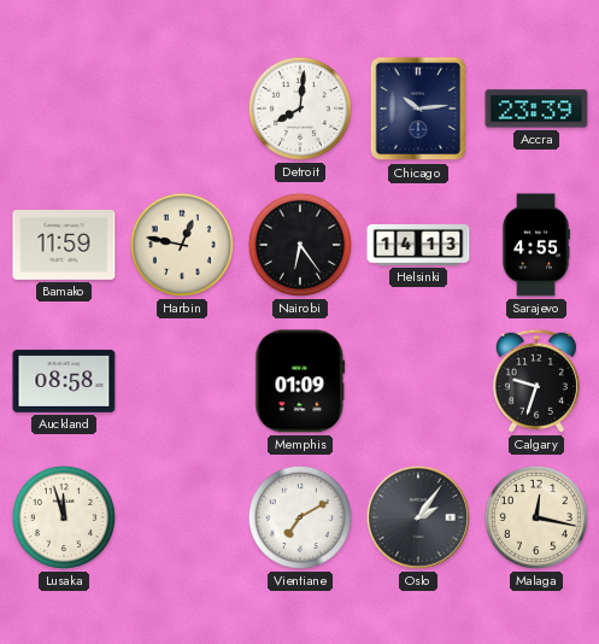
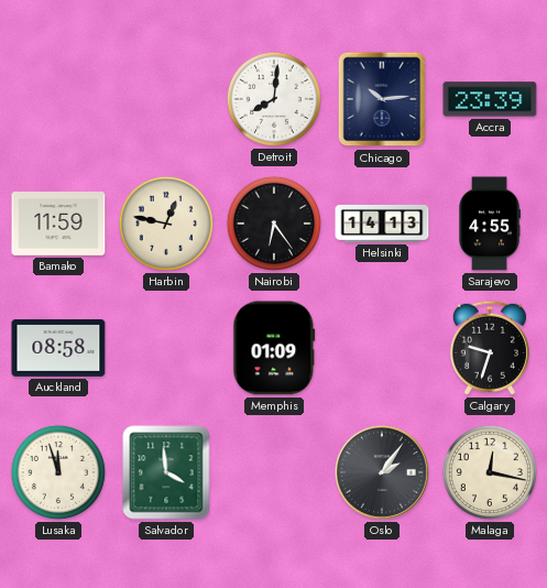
Salvador: none -> 3:59 (166, 472)
Vientiane: 7:10 -> none (300, 517)
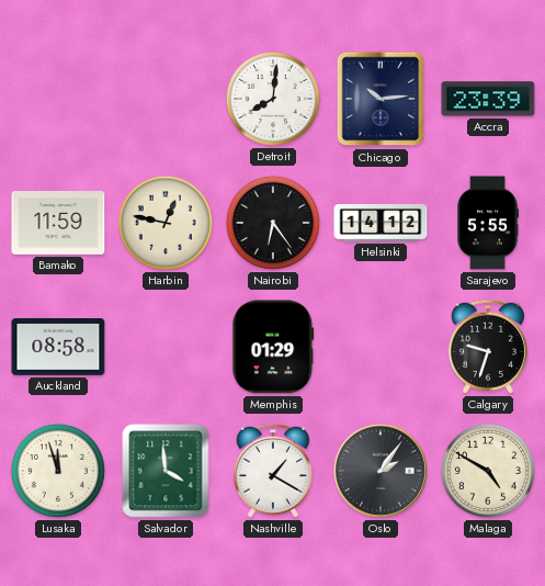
Helsinki: 14:13 -> 14:12 (381, 224)
Sarajevo: 4:55 -> 5:55 (488, 223)
Memphis: 01:09 -> 01:29 (273, 347)
Nashville: none -> 1:20 (273, 471)
Malaga: 12:17 -> 4:50 (488, 471)
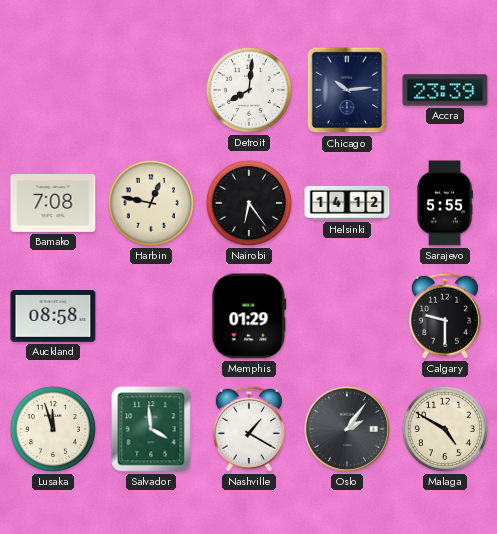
Bamako: 11:59 -> 7:08 (53, 204)
Calgary: 9:33 -> 9:30 (445, 316)
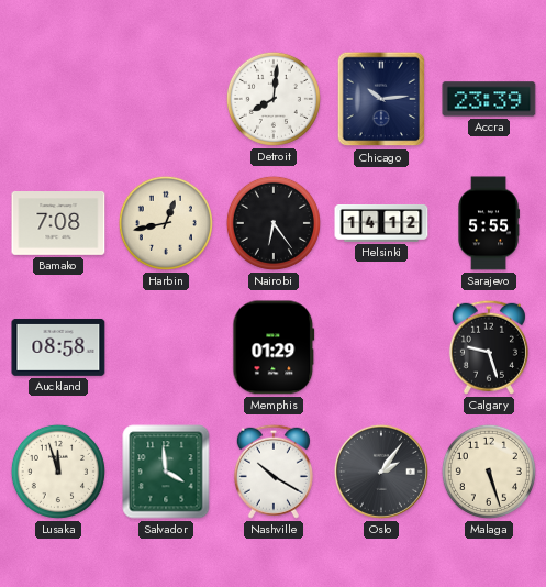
Harbin: 12:47 -> 12:43 (166, 223)
Calgary: 9:30 -> 9:27 (489, 347)
Nashville: 1:20 -> 10:20 (274, 472)
Malaga: 4:50 -> 5:27 (489, 472)
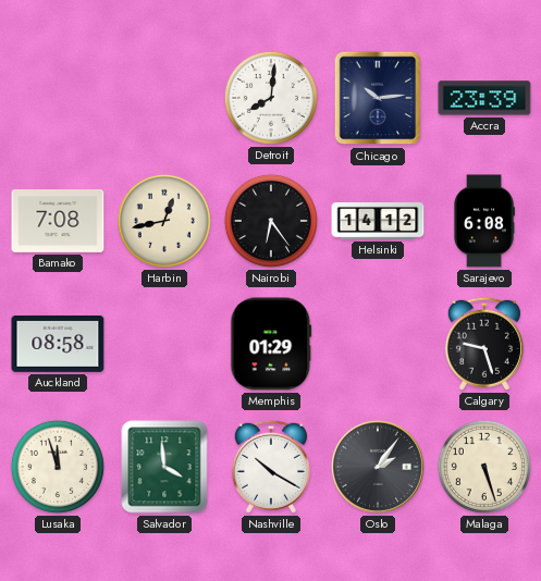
Sarajevo: 5:55 -> 6:08 (484, 221)
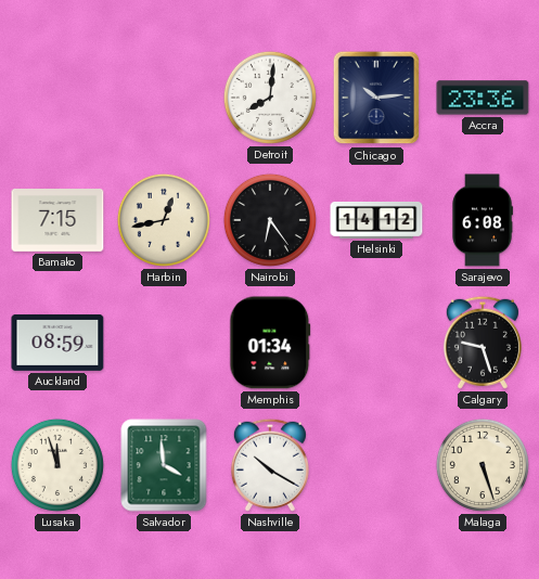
Accra: 23:39 -> 23:36 (483, 98)
Bamako: 7:08 -> 7:15 (57, 221)
Auckland: 08:58 -> 08:59 (57, 343)
Memphis: 01:29 -> 01:34 (270, 343)
Oslo: 2:06 -> none (378, 467)
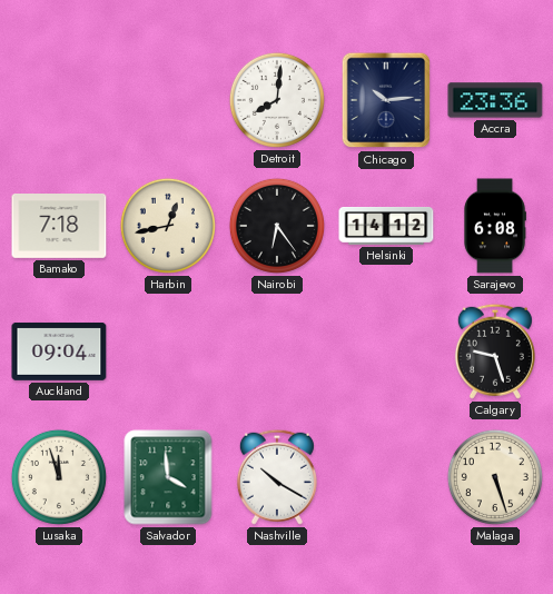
Bamako: 7:15 -> 7:18 (59, 227)
Auckland: 08:59 -> 09:04 (59, 352)
Memphis: 01:34 -> none (270, 343)
